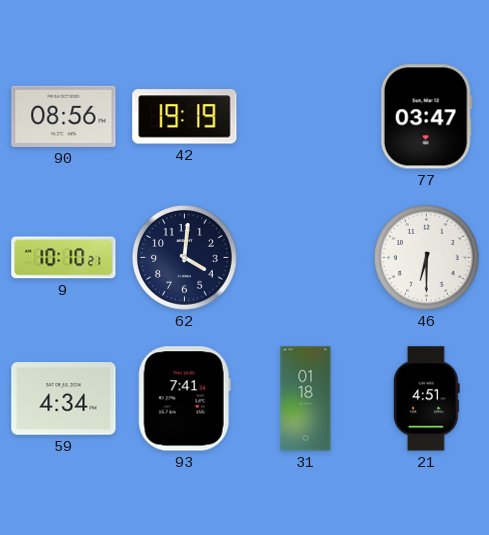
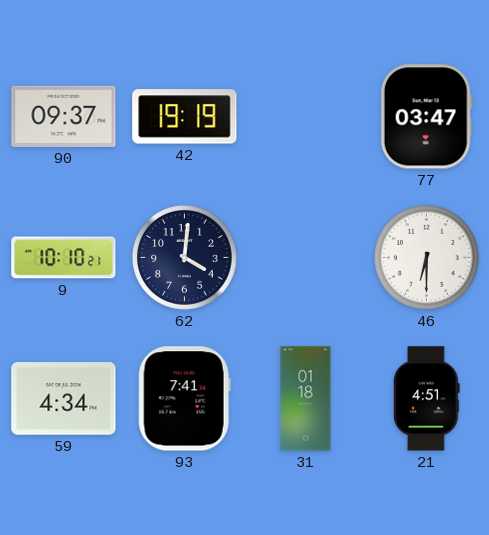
90: 08:56 -> 09:37 (64, 116)
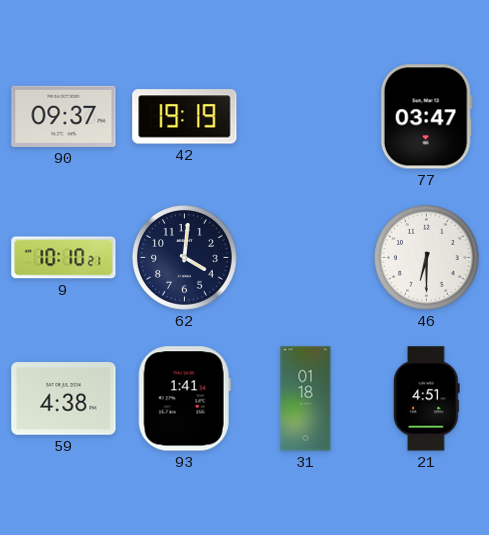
59: 4:34 -> 4:38 (64, 399)
93: 7:41 -> 1:41 (184, 399)
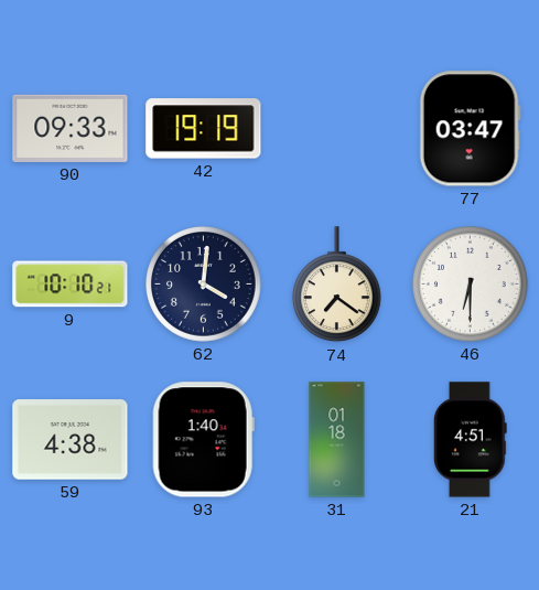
90: 09:37 -> 09:33 (71, 128)
74: none -> 7:21 (336, 285)
93: 1:41 -> 1:40 (203, 440)
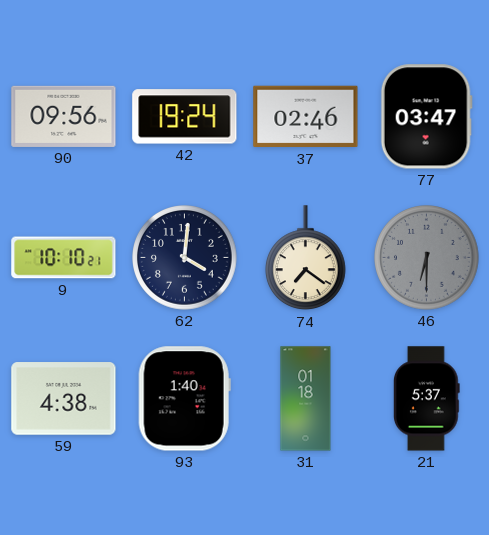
90: 09:33 -> 09:56 (64, 116)
42: 19:19 -> 19:24 (185, 117)
37: none -> 02:46 (306, 117)
46 dial: white -> grey (427, 258)
21: 4:51 -> 5:37 (426, 399)
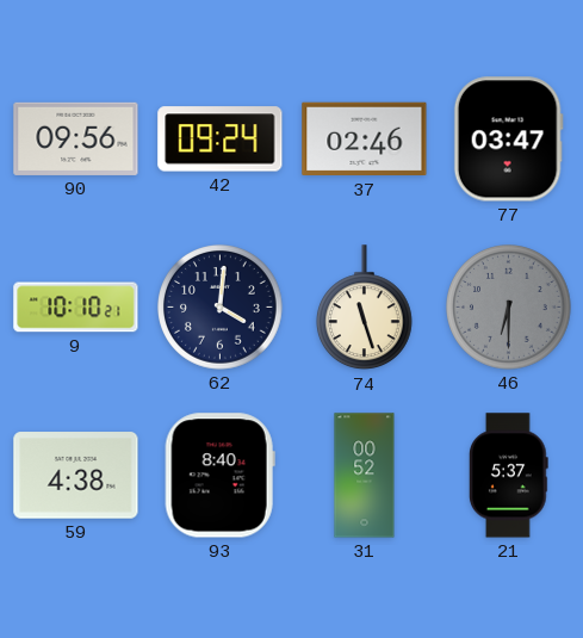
42: 19:24 -> 09:24 (221, 140)
74: 7:21 -> 11:27 (364, 308)
93: 1:40 -> 8:40 (219, 476)
31: 01:18 -> 00:52 (365, 476)
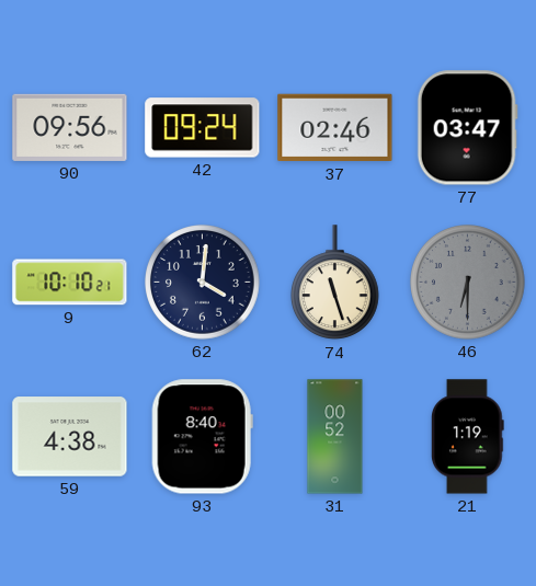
21: 5:37 -> 1:19 (467, 437)
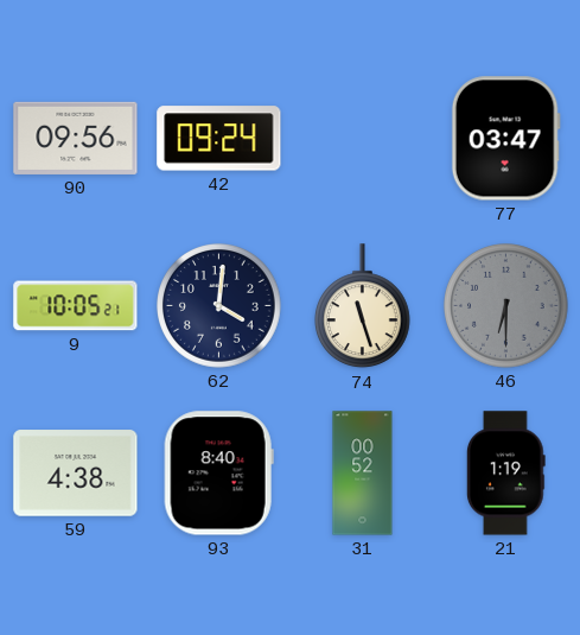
37: 02:46 -> none (335, 128)
9: 10:10 -> 10:05 (76, 306)
